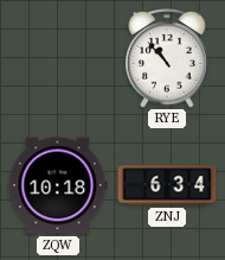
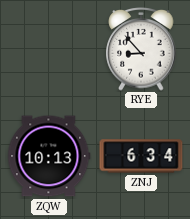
RYE: 10:53 -> 8:53 (141, 49)
ZQW: 10:18 -> 10:13 (49, 156)
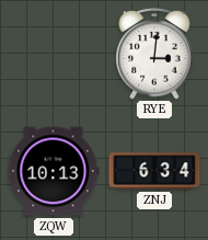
RYE: 8:53 -> 3:01 (154, 54)
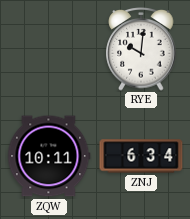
RYE: 3:01 -> 10:01 (141, 49)
ZQW: 10:13 -> 10:11 (49, 156)
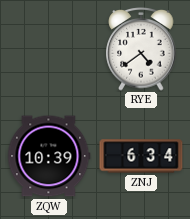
RYE: 10:01 -> 4:39 (141, 49)
ZQW: 10:11 -> 10:39 (49, 156)
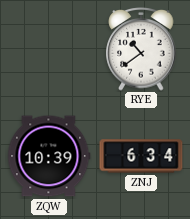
RYE: 4:39 -> 10:39 (141, 49)
